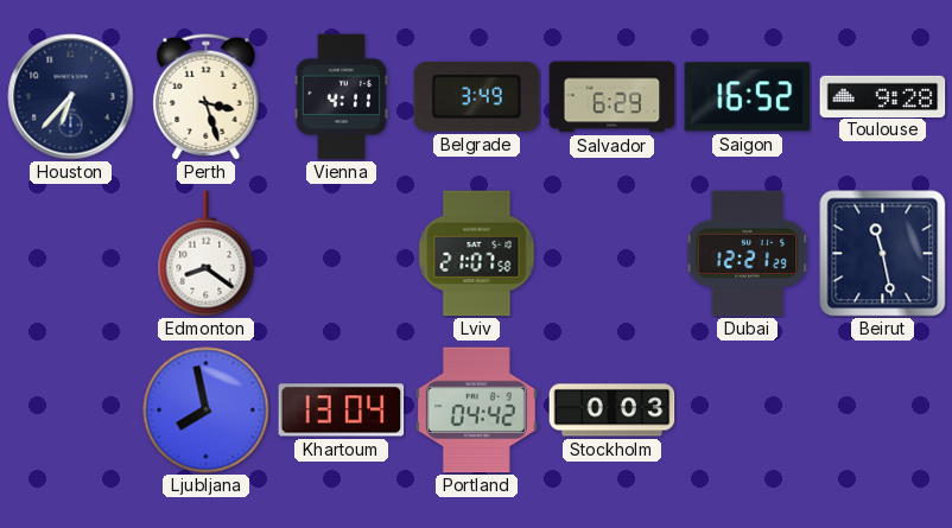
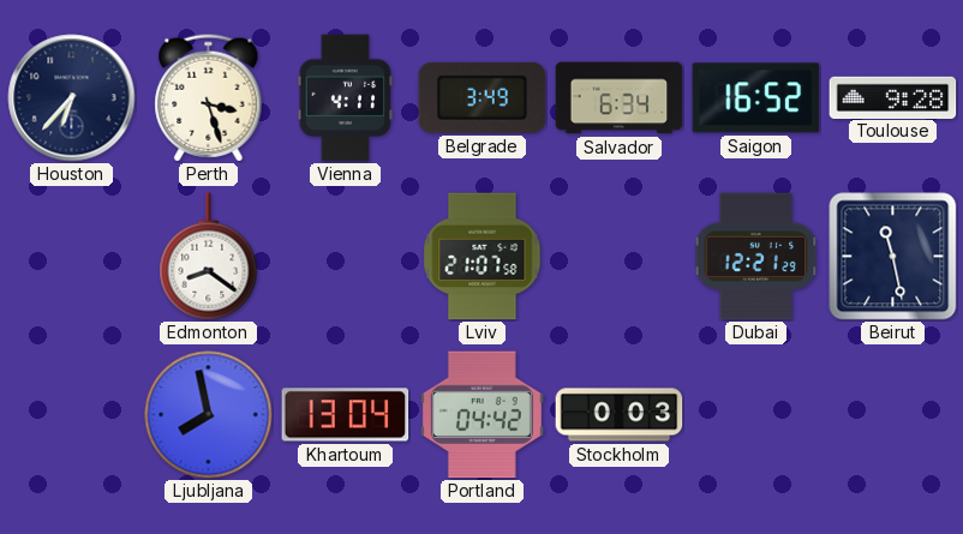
Salvador: 6:29 -> 6:34 (620, 98)
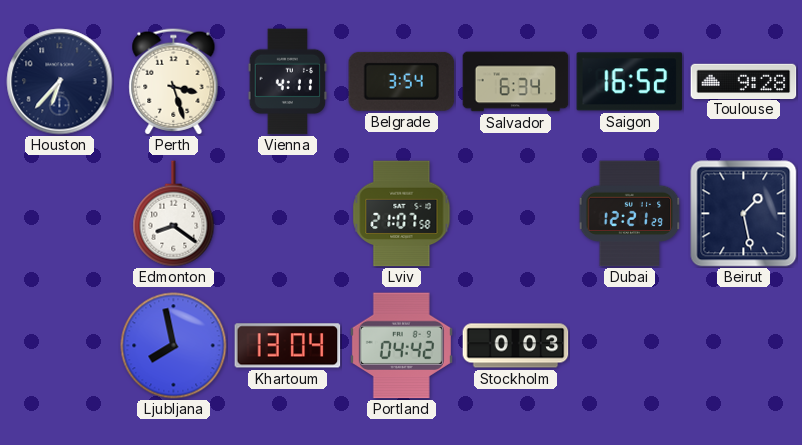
Belgrade: 3:49 -> 3:54 (402, 81)
Beirut: 11:28 -> 1:28 (744, 214)
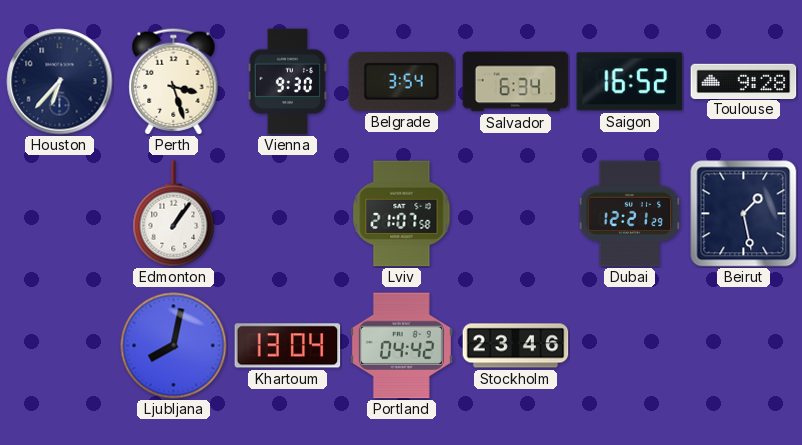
Vienna: 4:11 -> 9:30 (288, 82)
Edmonton: 8:21 -> 1:06 (174, 214)
Ljubljana: 7:58 -> 8:02 (174, 346)
Stockholm: 0:03 -> 23:46 (516, 346)
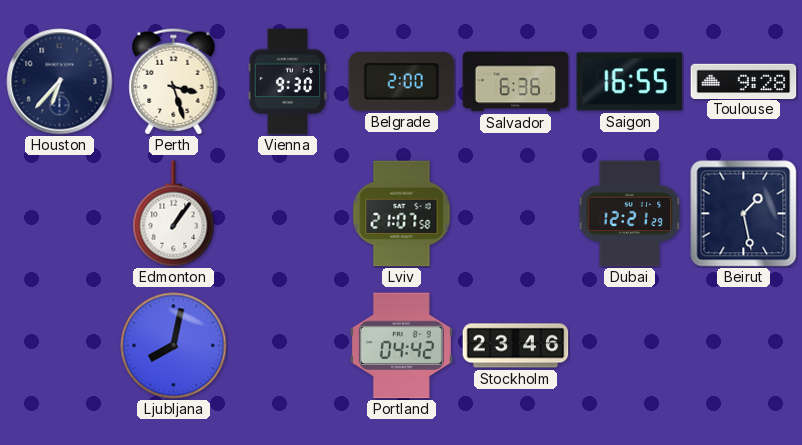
Belgrade: 3:54 -> 2:00 (402, 81)
Salvador: 6:34 -> 6:36 (516, 82)
Saigon: 16:52 -> 16:55 (630, 82)
Khartoum: 13:04 -> none (288, 346)
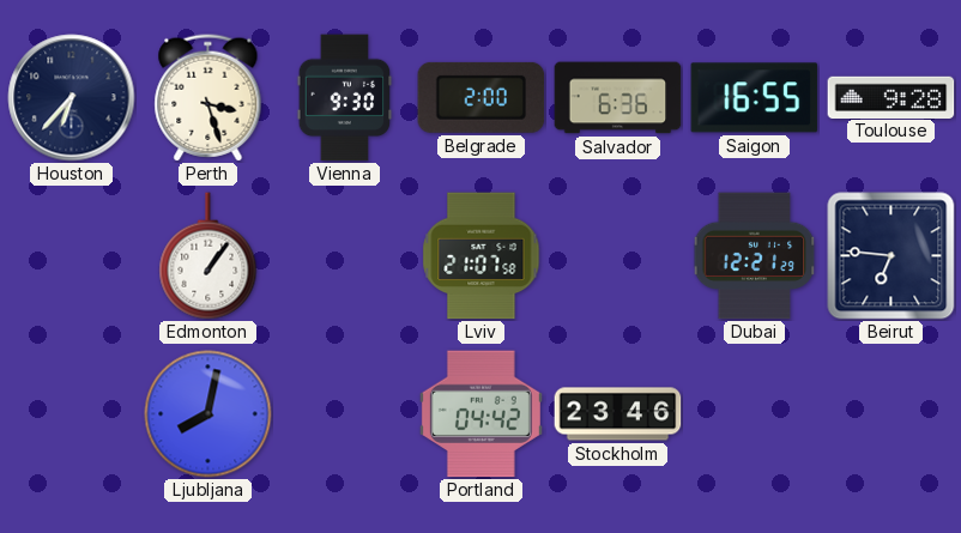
Beirut: 1:28 -> 6:46 (892, 256)
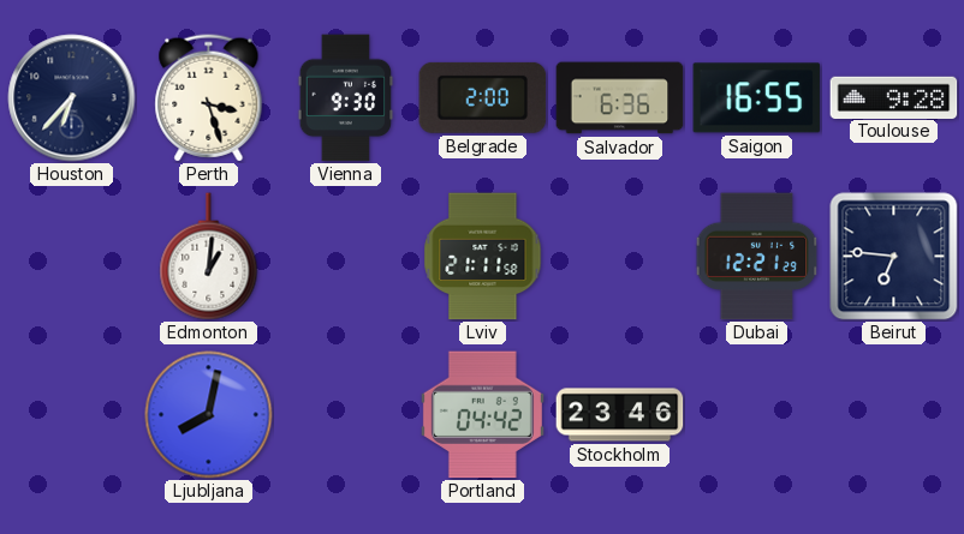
Edmonton: 1:06 -> 1:01 (209, 257)
Lviv: 21:07 -> 21:11 (483, 257)
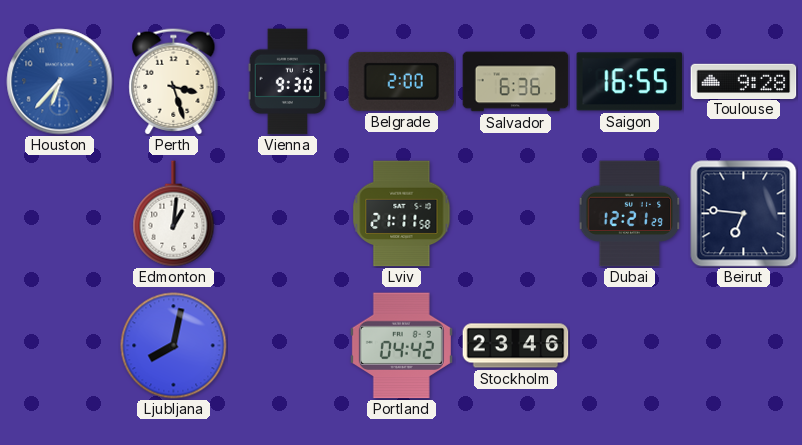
Houston dial: navy -> blue (60, 82)
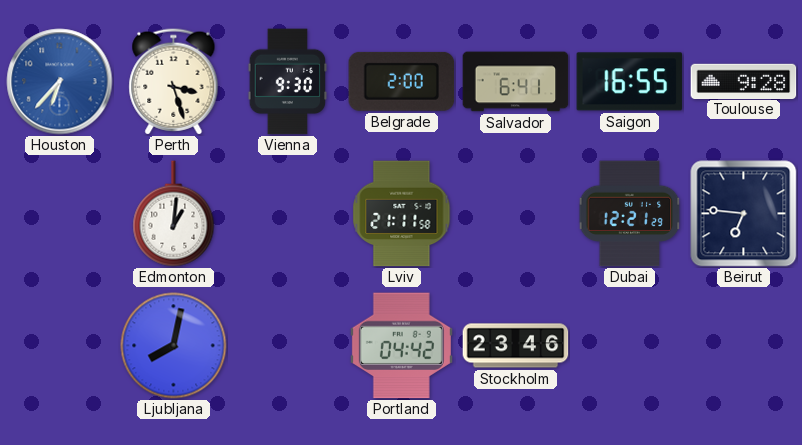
Salvador: 6:36 -> 6:41 (516, 82)
